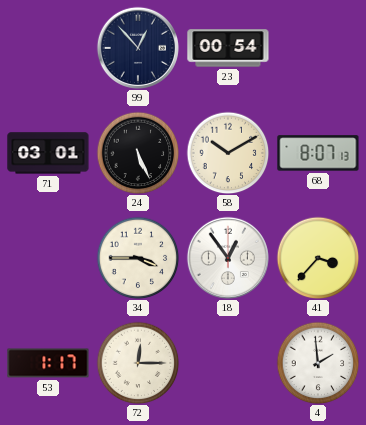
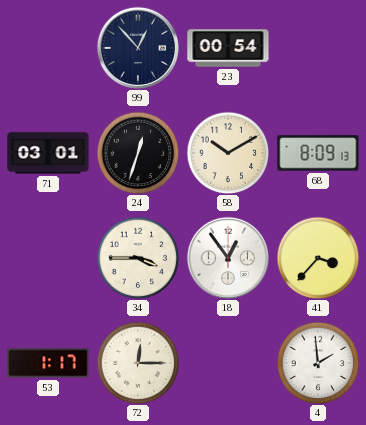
24: 5:26 -> 12:33 (138, 153)
68: 8:07 -> 8:09 (318, 153)
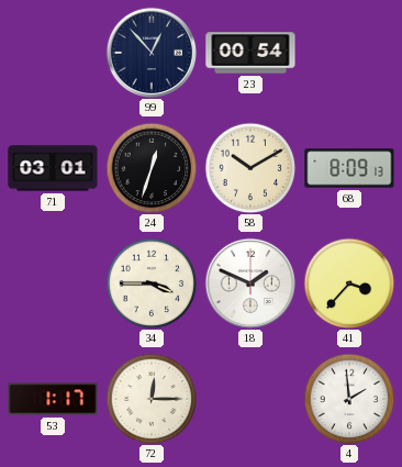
18: 12:54 -> 1:49 (250, 283)
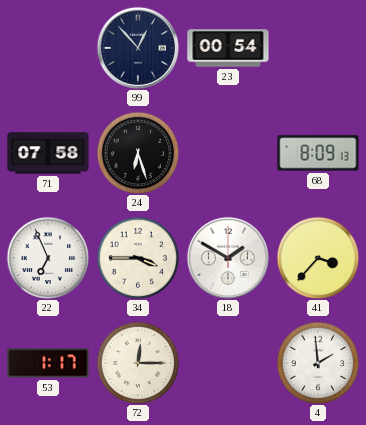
71: 03:01 -> 07:58 (48, 153)
24: 12:33 -> 6:27 (138, 153)
58: 10:10 -> none (250, 168)
22: none -> 6:56 (48, 258)
18: 1:49 -> 1:50 (228, 258)
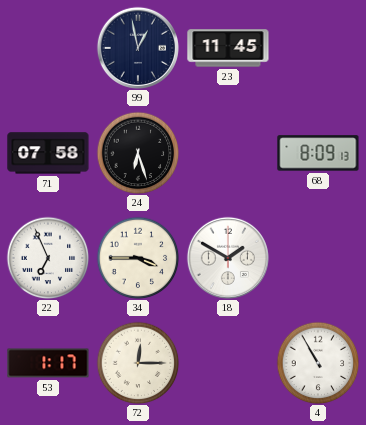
99: 12:53 -> 12:58 (138, 48)
23: 00:54 -> 11:45 (228, 48)
41: 3:37 -> none (318, 258)
4: 1:59 -> 10:55 (318, 363)
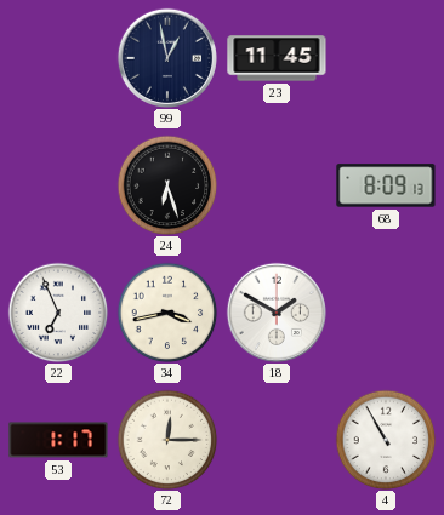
71: 07:58 -> none (48, 153)
34: 3:45 -> 3:43 (167, 313)
